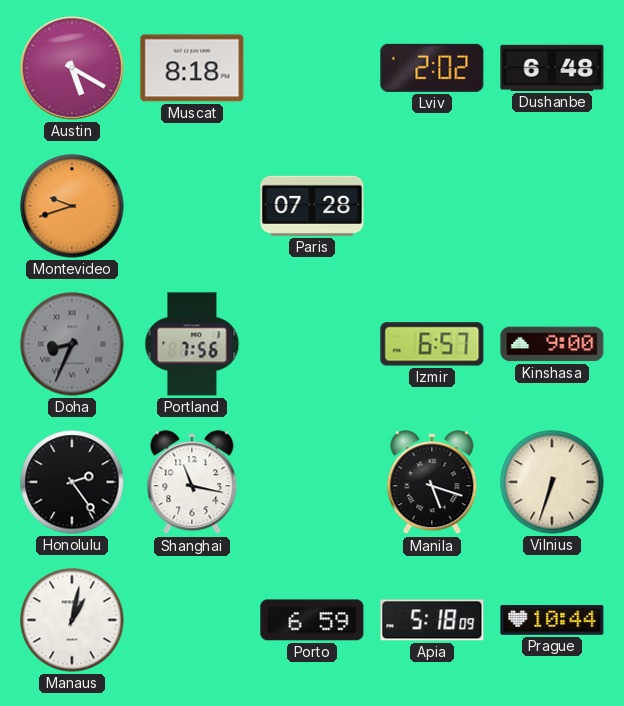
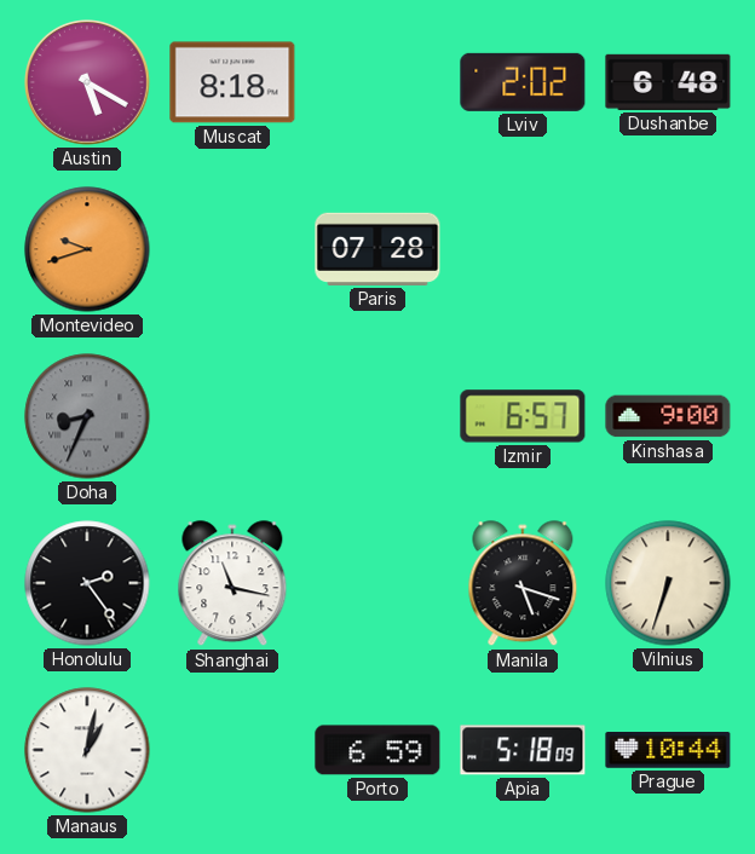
Portland: 7:56 -> none (192, 344)
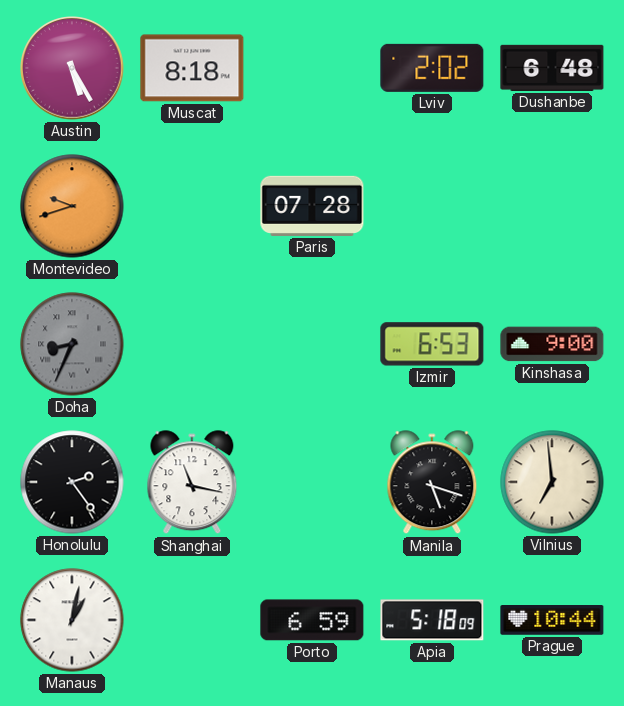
Austin: 5:20 -> 5:25 (73, 69)
Izmir: 6:57 -> 6:53 (432, 344)
Vilnius: 6:33 -> 6:59 (552, 482)
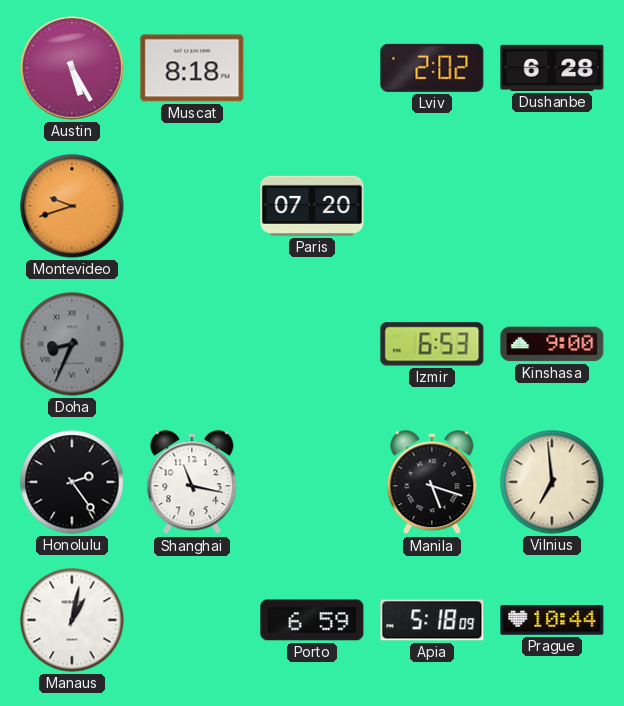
Dushanbe: 6:48 -> 6:28 (552, 68)
Paris: 07:28 -> 07:20 (312, 206)
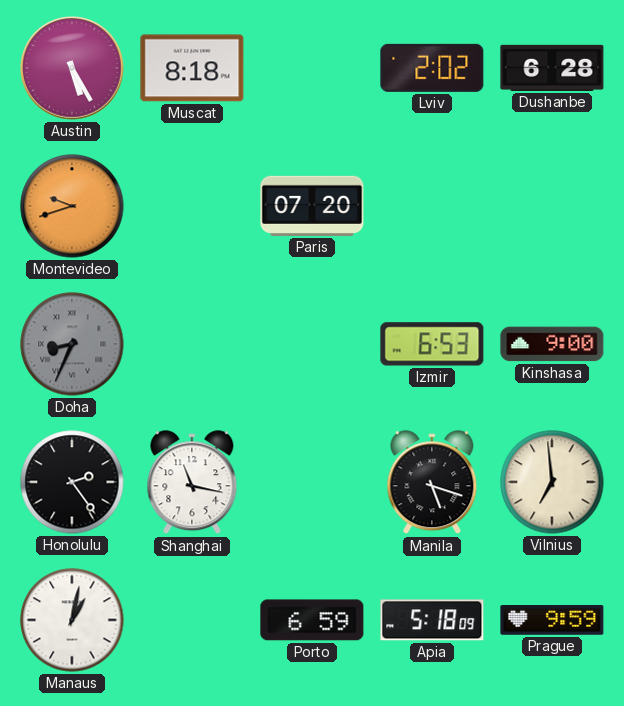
Prague: 10:44 -> 9:59 (552, 621)
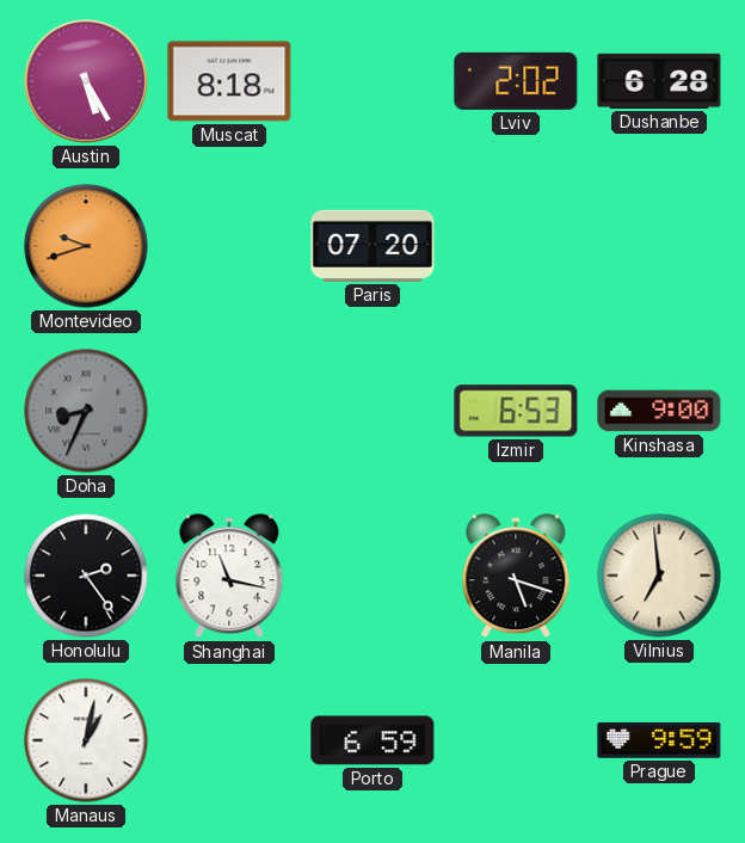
Apia: 5:18 -> none (432, 620)
